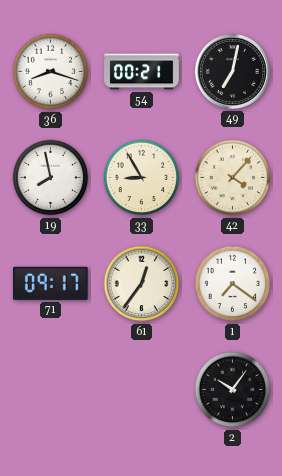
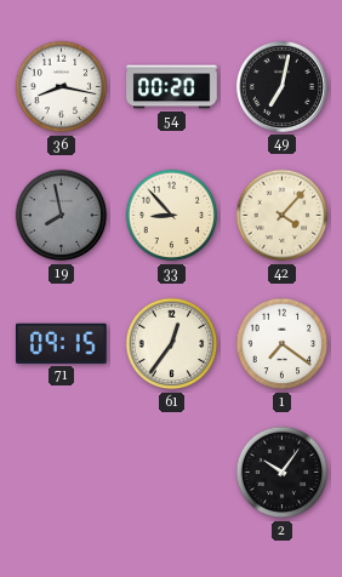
36: 8:18 -> 8:17 (62, 87)
54: 00:21 -> 00:20 (172, 87)
19 dial: white -> grey (62, 216)
33: 8:55 -> 8:53 (172, 216)
71: 09:17 -> 09:15 (62, 343)
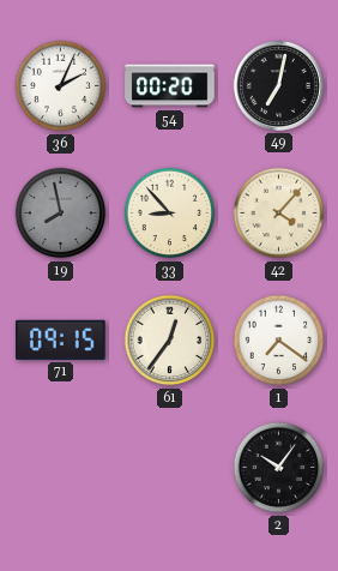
36: 8:17 -> 2:04 (61, 86)
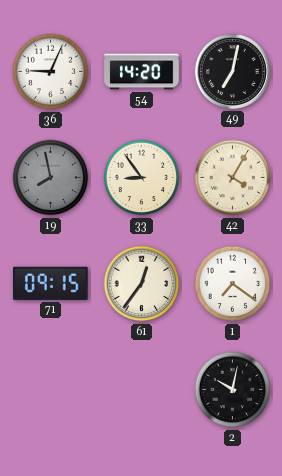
36: 2:04 -> 9:04 (51, 72)
54: 00:20 -> 14:20 (142, 72)
33: 8:53 -> 8:54 (142, 178)
42: 4:07 -> 4:05 (233, 178)
2: 10:06 -> 10:02 (233, 390)
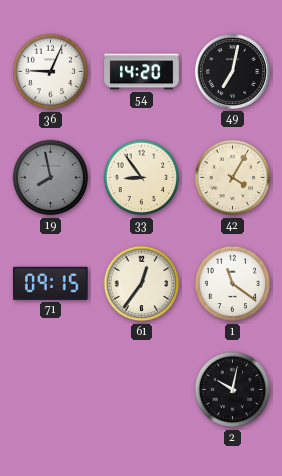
1: 7:21 -> 11:21 (233, 284)
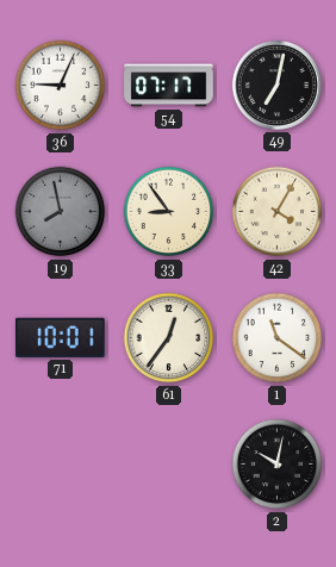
54: 14:20 -> 07:17 (169, 86)
71: 09:15 -> 10:01 (61, 337)
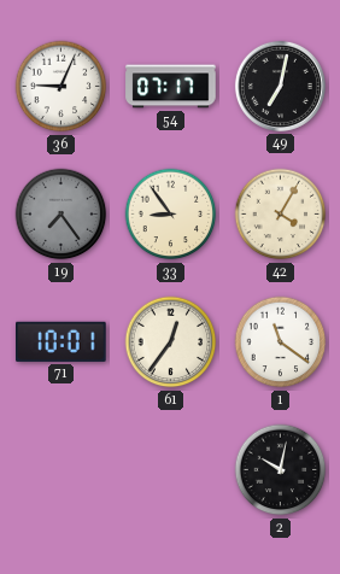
19: 7:58 -> 7:24 (61, 215)
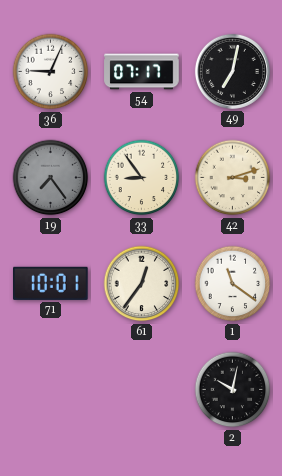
42: 4:05 -> 3:12 (233, 178)
